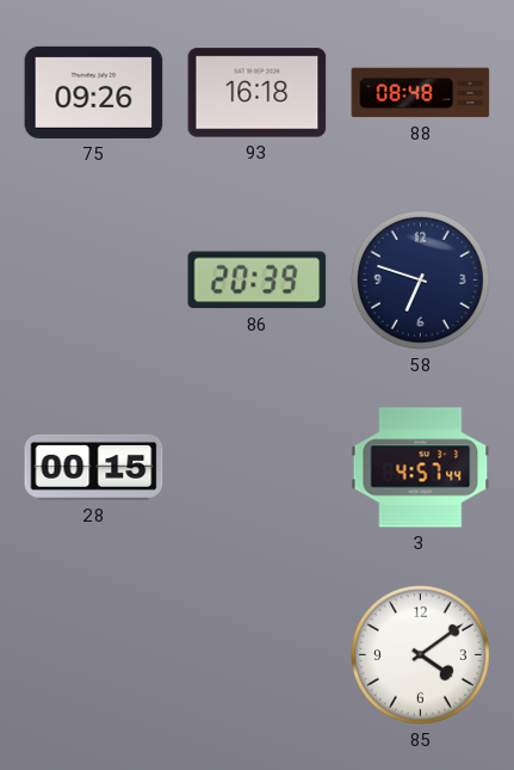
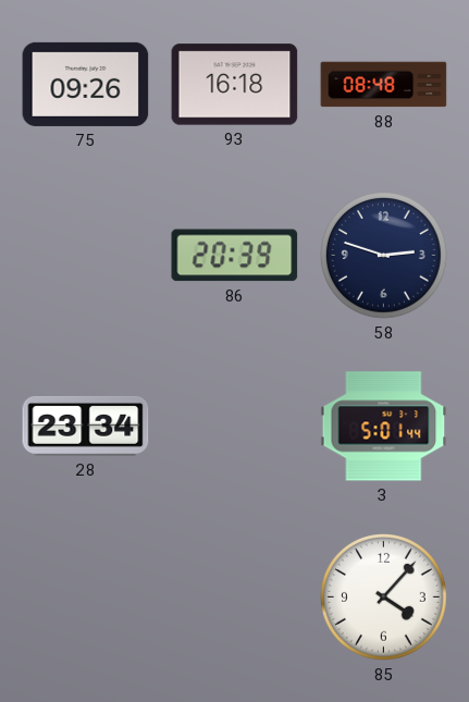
58: 6:48 -> 2:48 (384, 256)
28: 00:15 -> 23:34 (86, 426)
3: 4:57 -> 5:01 (384, 427)
85: 4:09 -> 4:07 (384, 598)
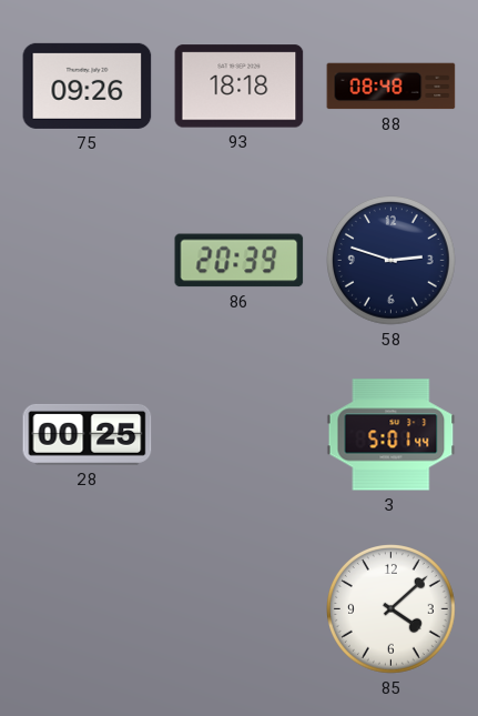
93: 16:18 -> 18:18 (240, 87)
28: 23:34 -> 00:25 (88, 434)
85: 4:07 -> 4:08 (391, 609)
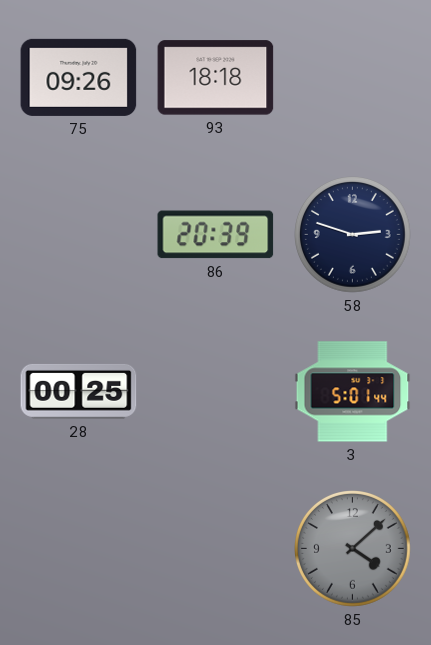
88: 08:48 -> none (391, 87)
85 dial: white -> grey (353, 549)
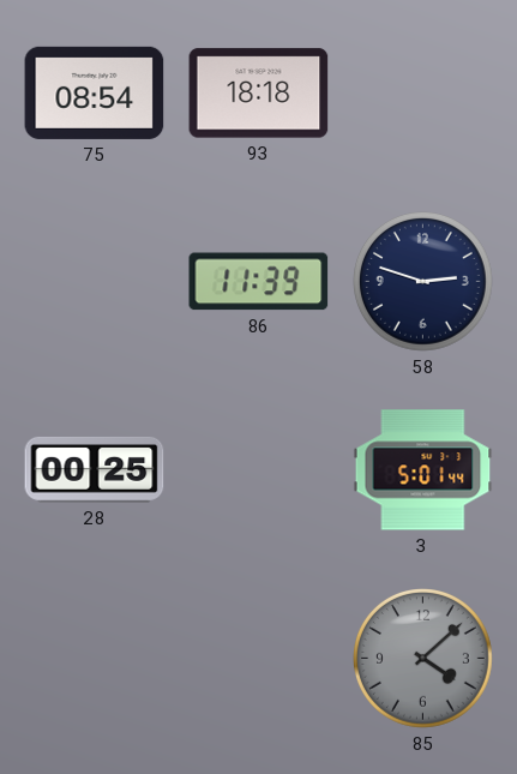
75: 09:26 -> 08:54 (95, 92)
86: 20:39 -> 11:39 (259, 282)
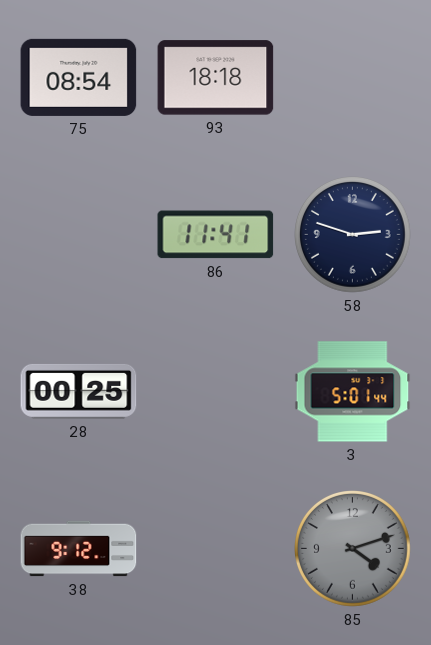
86: 11:39 -> 11:41 (216, 235)
38: none -> 9:12 (79, 549)
85: 4:08 -> 4:12 (353, 549)
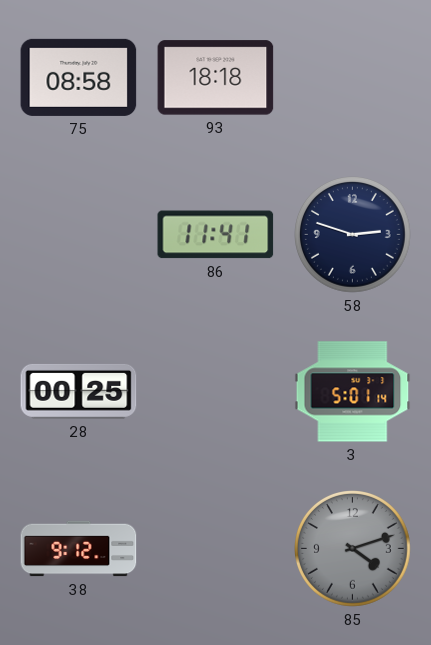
75: 08:54 -> 08:58 (79, 77)
3: 5:01:44 -> 5:01:14 (353, 392)
